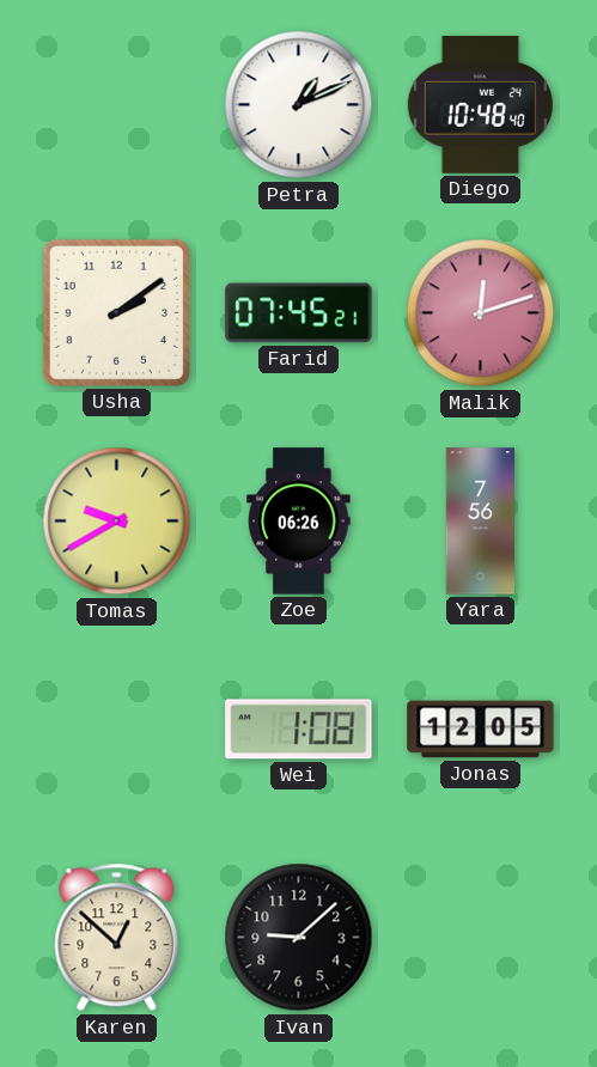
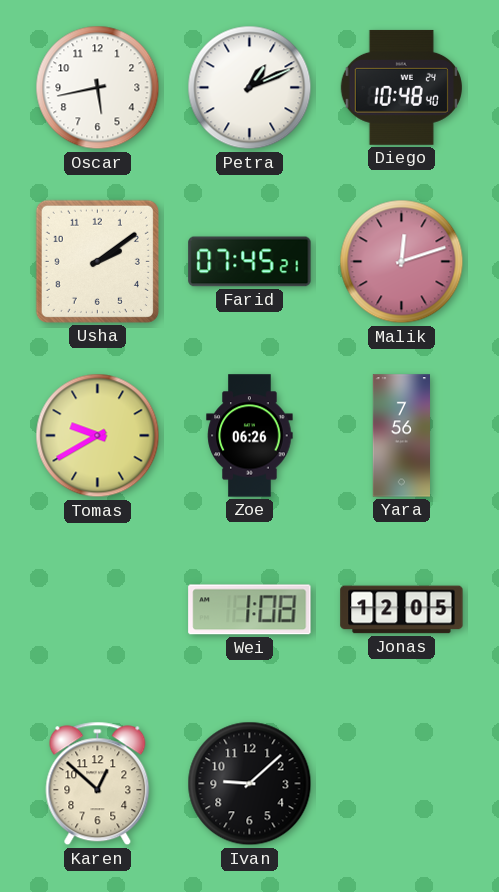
Oscar: none -> 5:43 (98, 88)
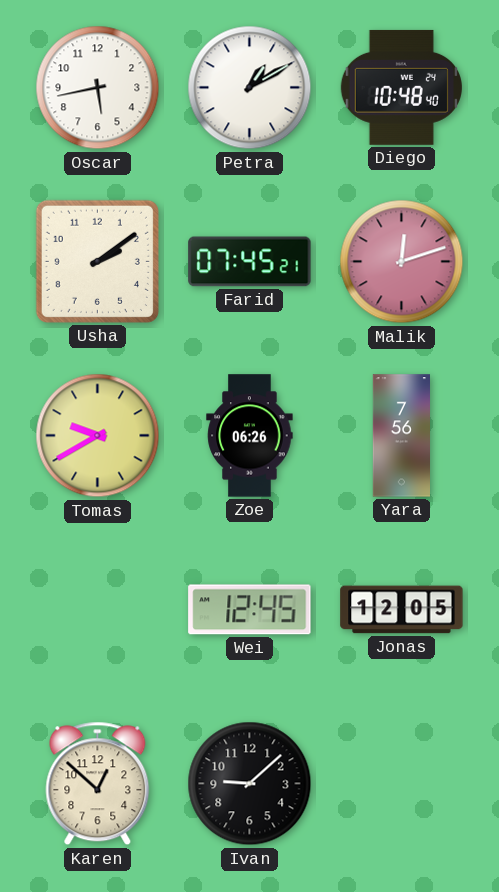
Petra: 1:11 -> 1:10 (250, 88)
Wei: 1:08 -> 12:45 (250, 610)
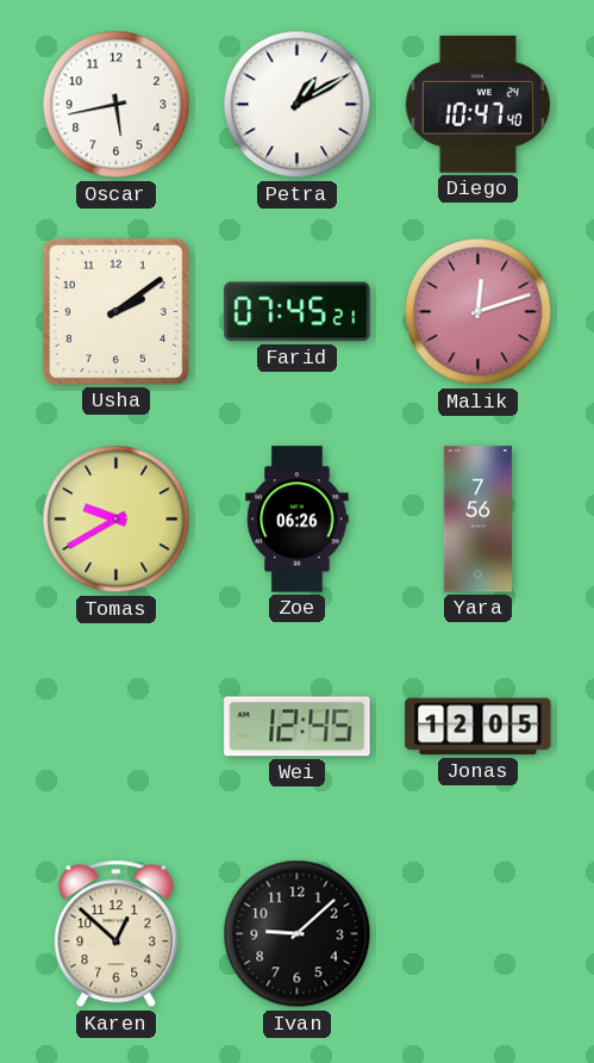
Diego: 10:48 -> 10:47 (477, 104)
